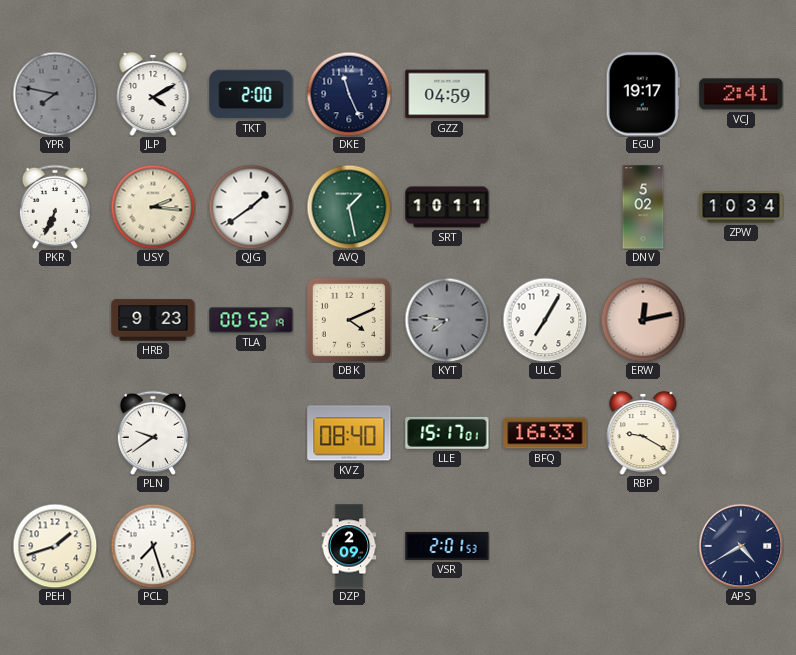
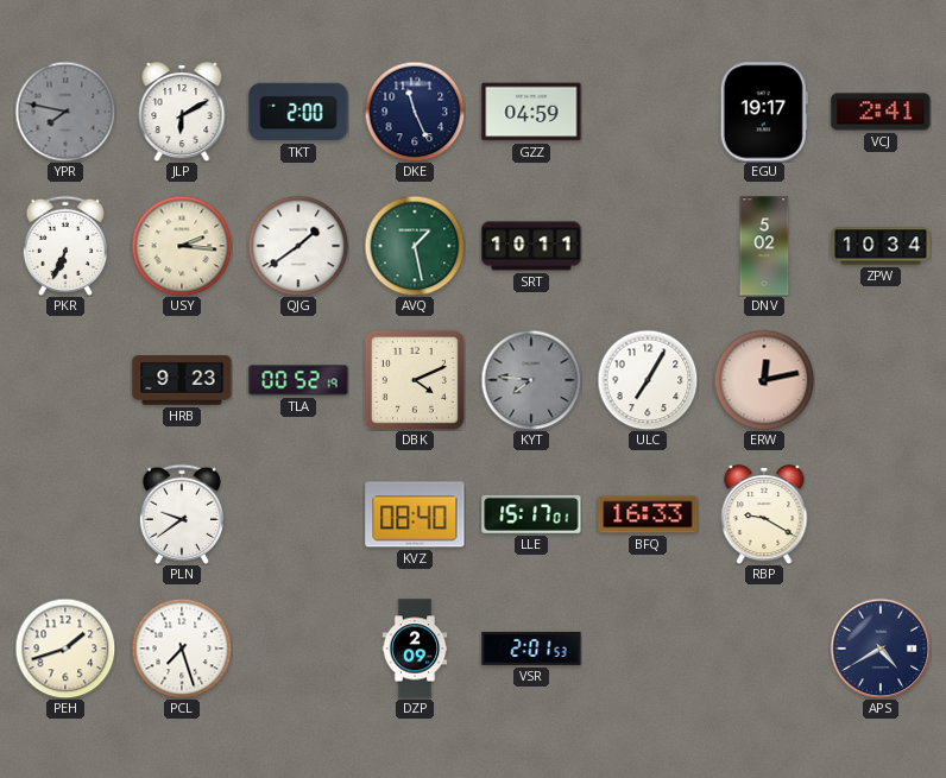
JLP: 4:10 -> 6:10 (182, 112)
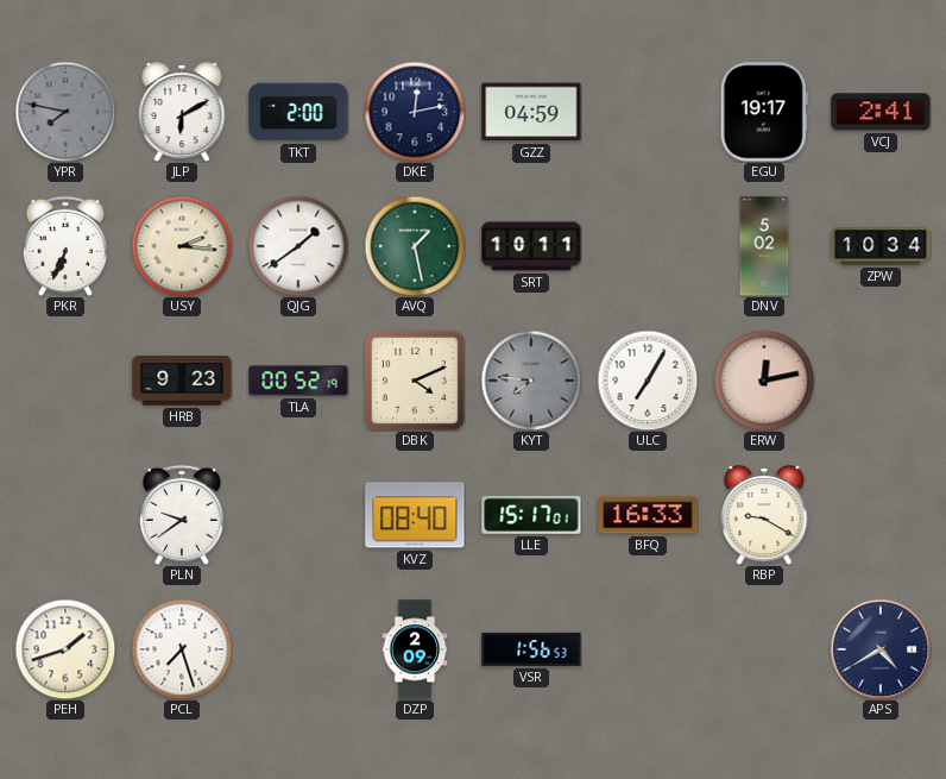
DKE: 11:26 -> 12:13 (415, 112)
VSR: 2:01 -> 1:56 (531, 649)
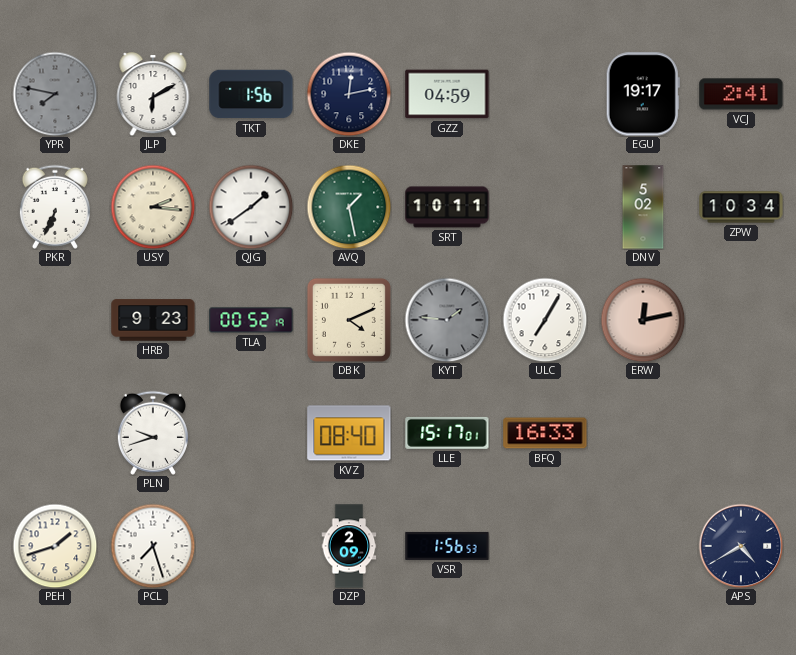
TKT: 2:00 -> 1:56 (251, 94)
KYT: 7:46 -> 1:46 (447, 320)
PLN: 9:39 -> 9:42 (153, 433)
RBP: 9:20 -> none (764, 515)
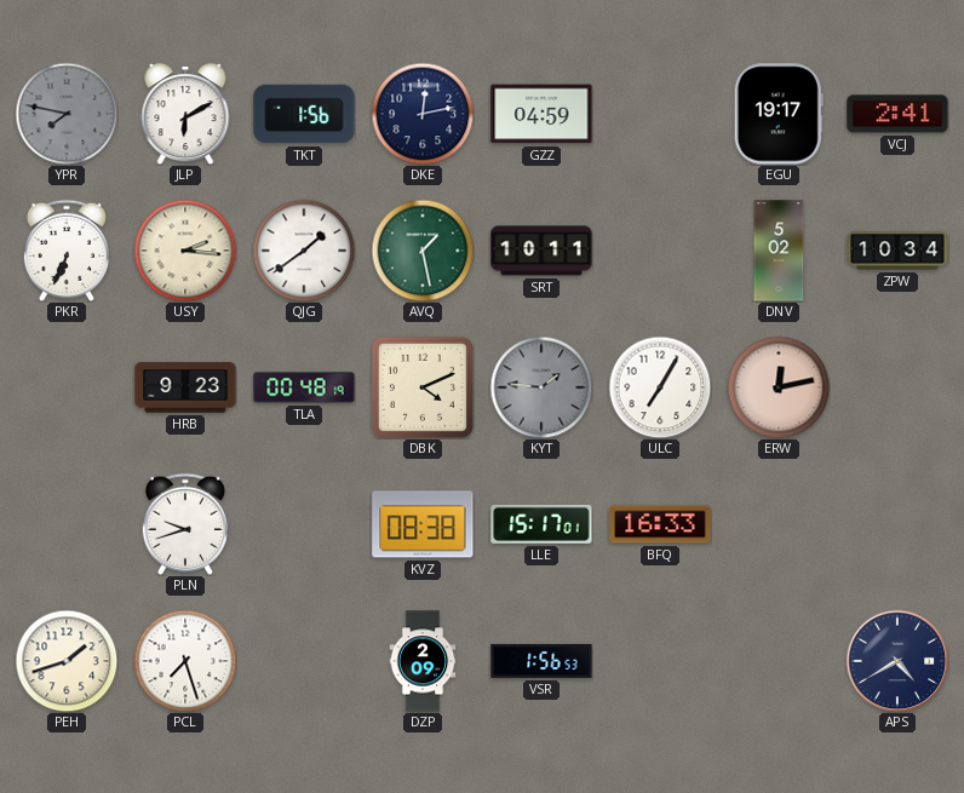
TLA: 00:52 -> 00:48 (304, 387)
KVZ: 08:40 -> 08:38 (423, 524)
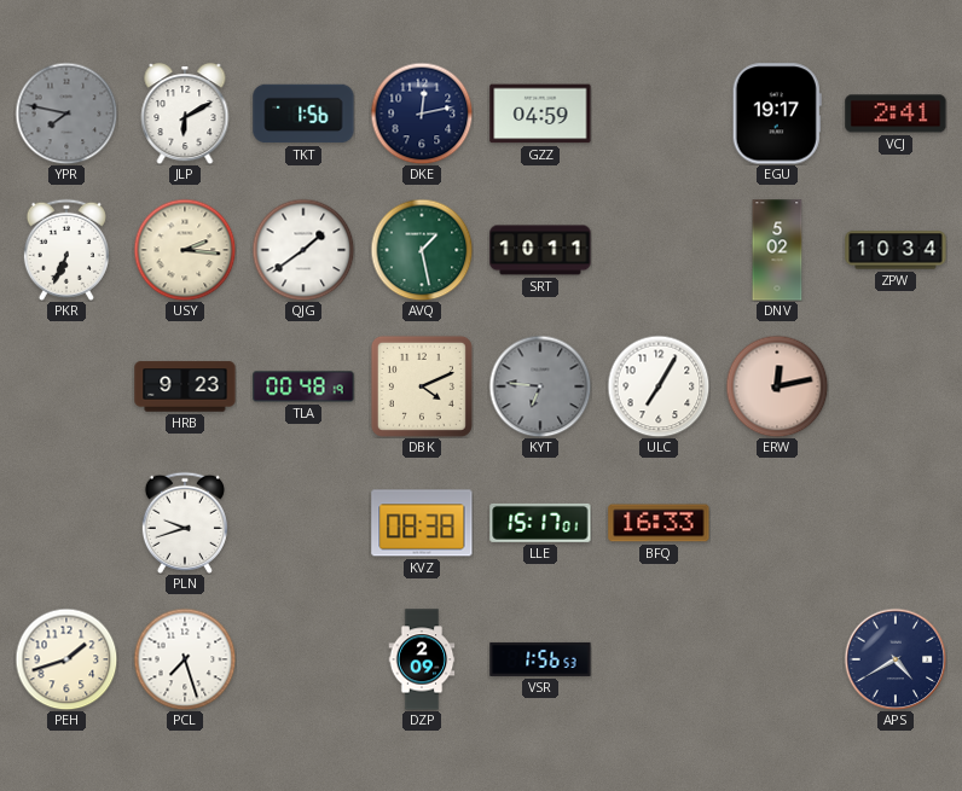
KYT: 1:46 -> 6:46 (540, 386)
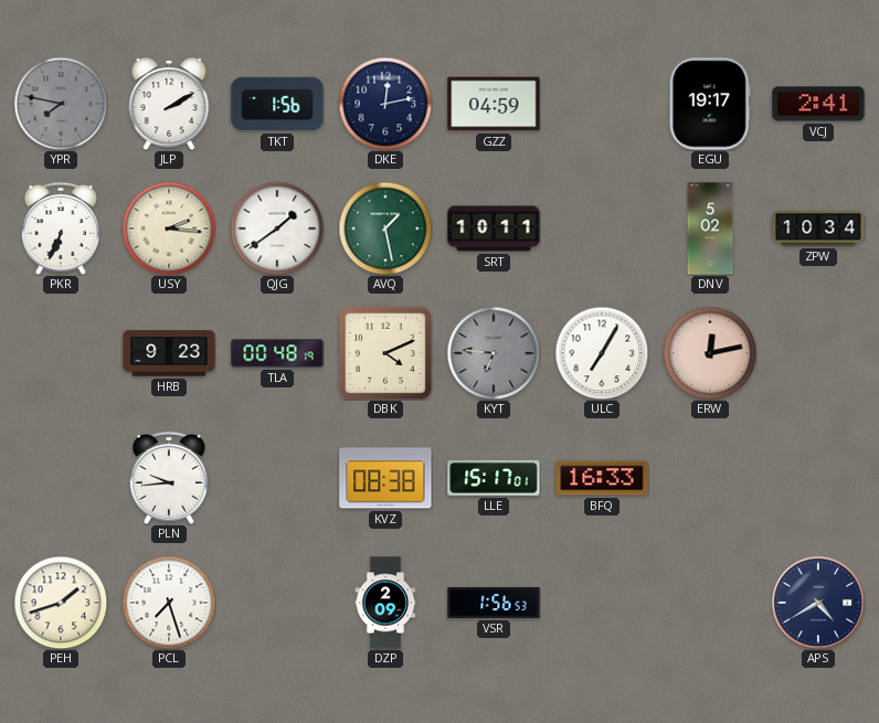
JLP: 6:10 -> 2:10 (169, 104)
PLN: 9:42 -> 9:44 (169, 478)
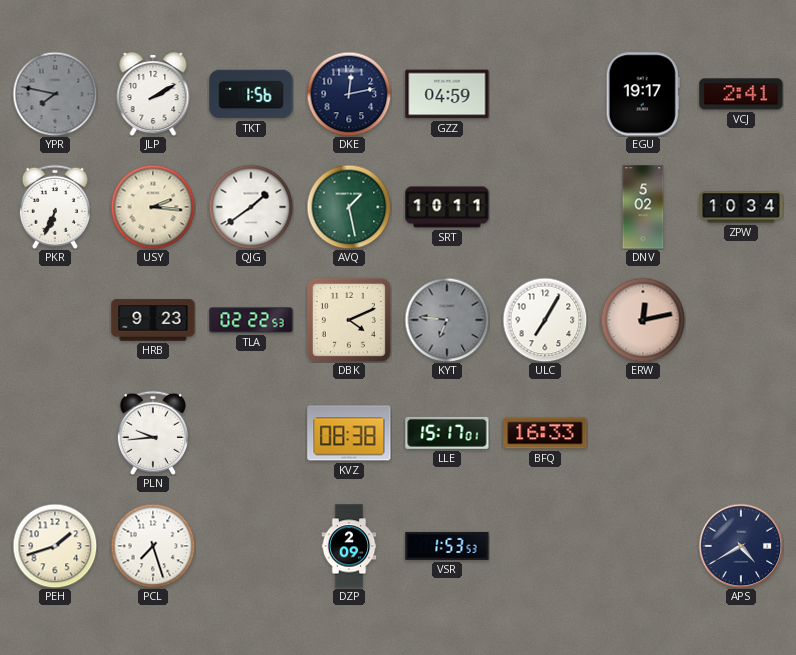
TLA: 00:48 -> 02:22 (251, 320)
VSR: 1:56 -> 1:53 (447, 546)
